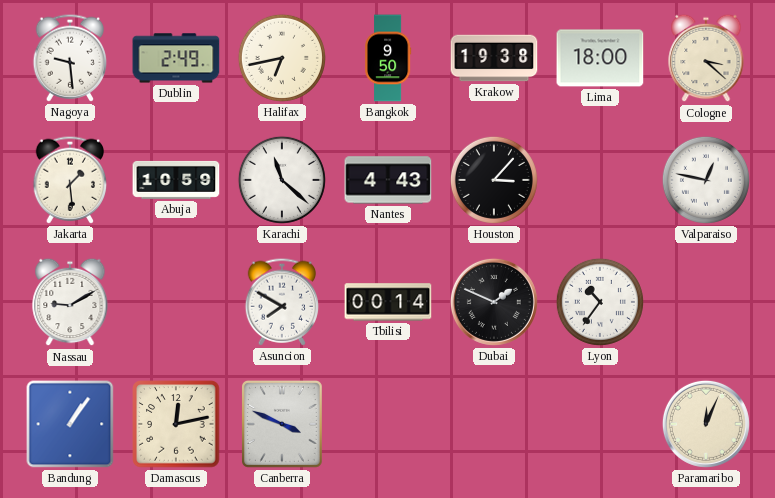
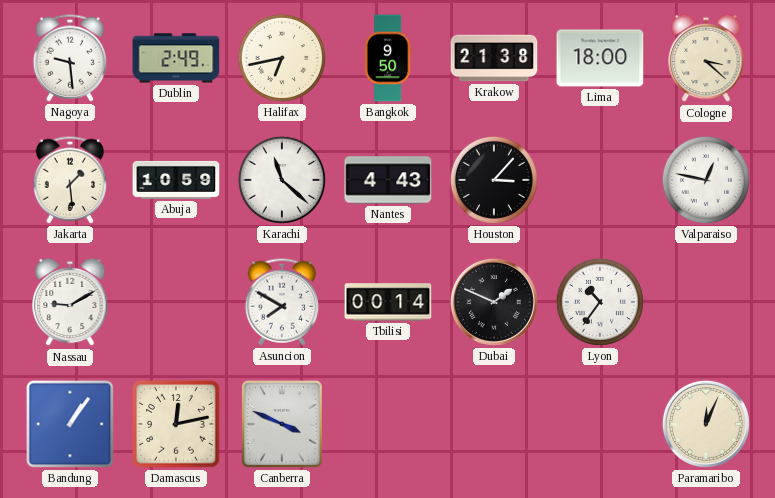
Krakow: 19:38 -> 21:38 (494, 58)
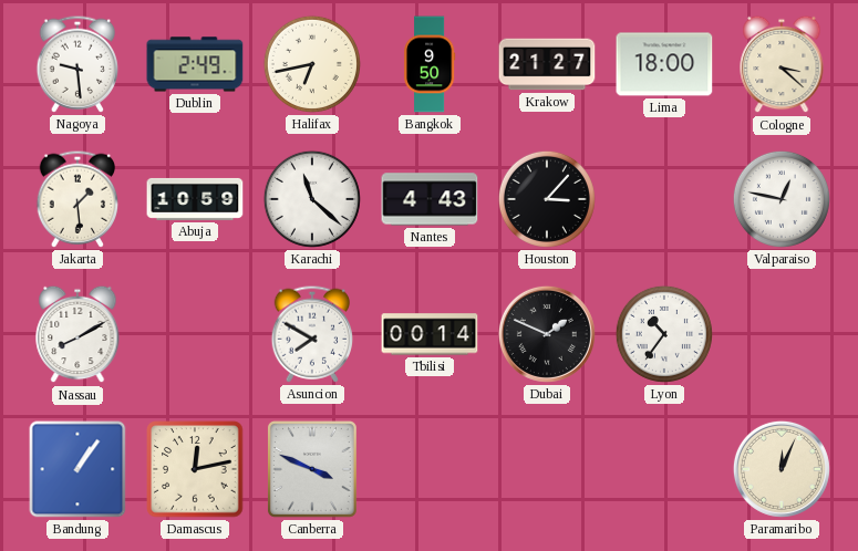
Krakow: 21:38 -> 21:27 (547, 64)
Nassau: 9:10 -> 8:10 (77, 334)
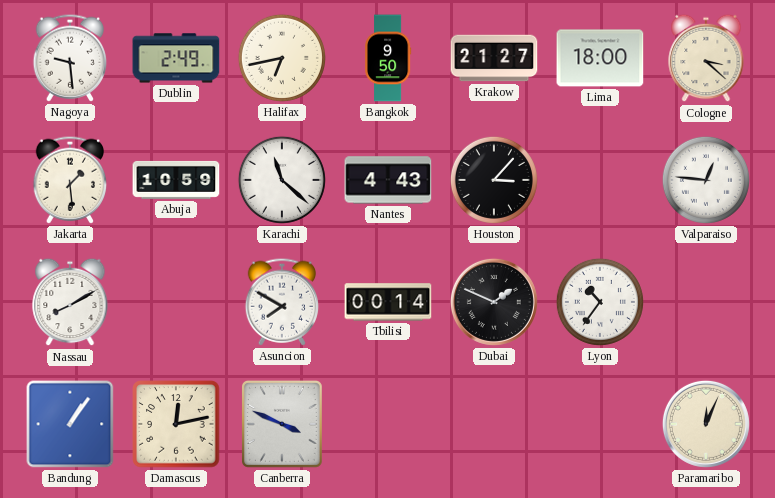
Valparaiso: 12:47 -> 12:46 (706, 180)
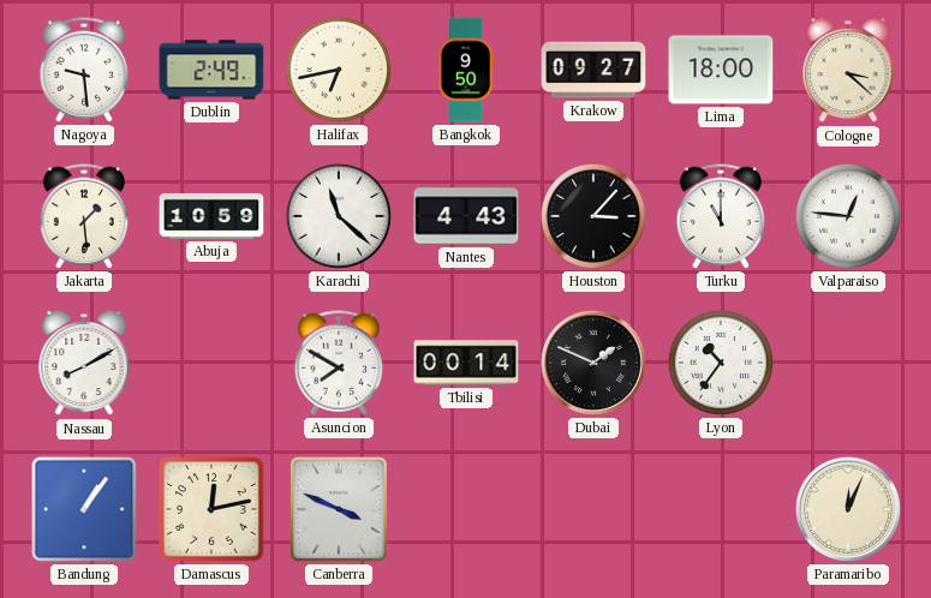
Krakow: 21:27 -> 09:27 (593, 70)
Turku: none -> 11:00 (721, 216)
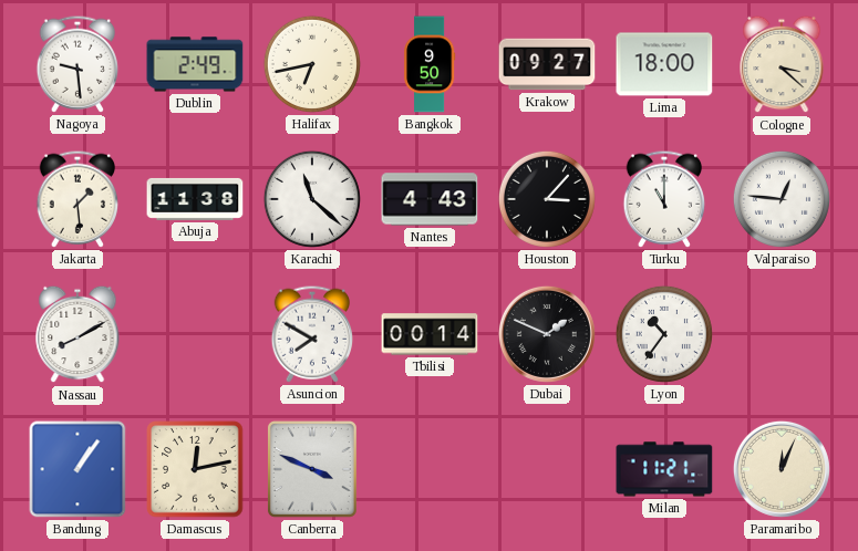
Abuja: 10:59 -> 11:38 (195, 199)
Milan: none -> 11:21 (664, 469)
